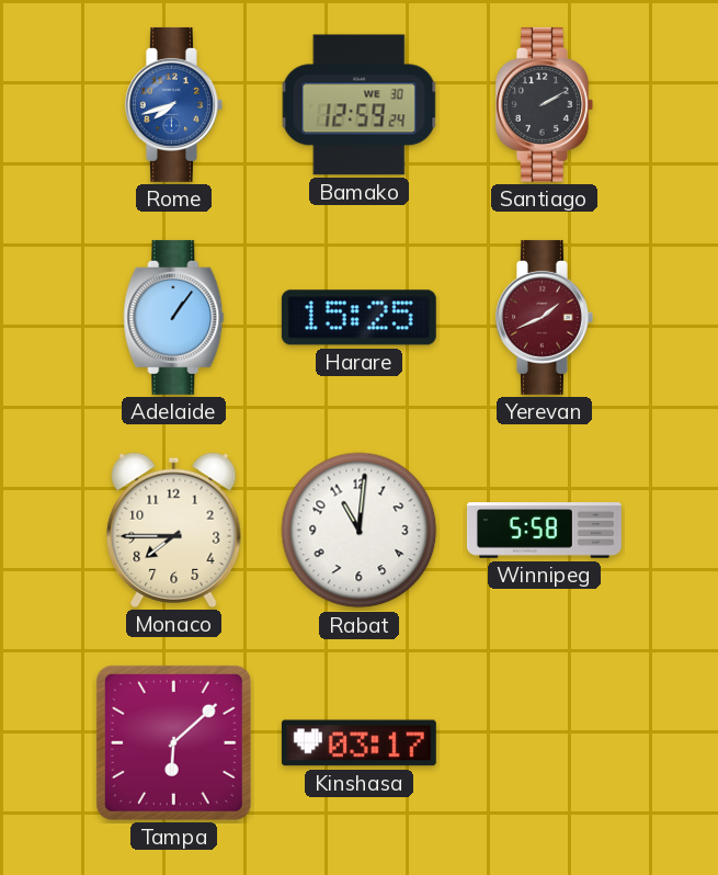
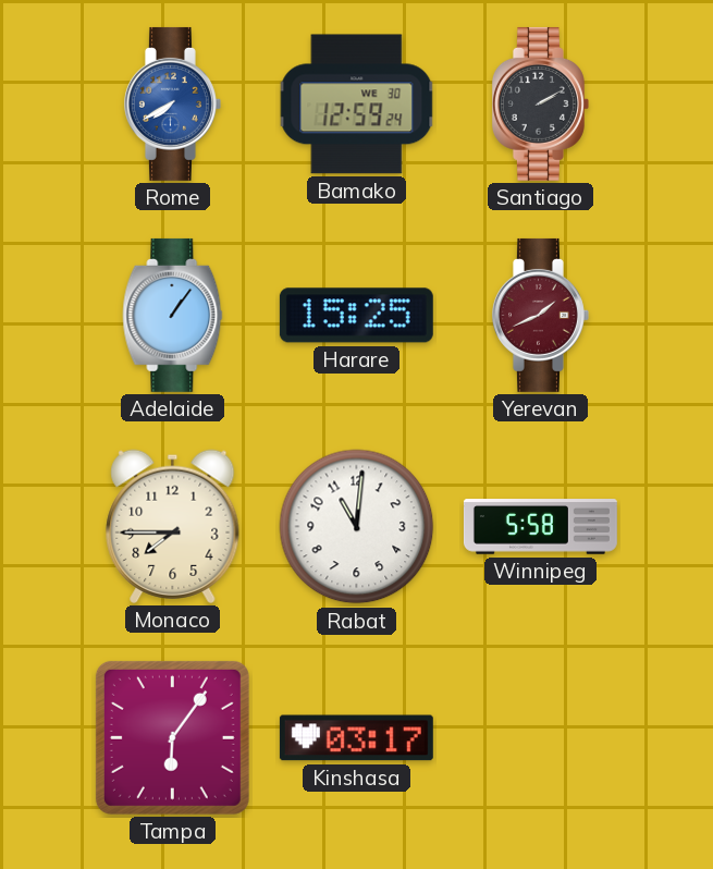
Rome: 7:42 -> 7:40 (172, 103)
Tampa: 6:08 -> 6:06 (172, 737)
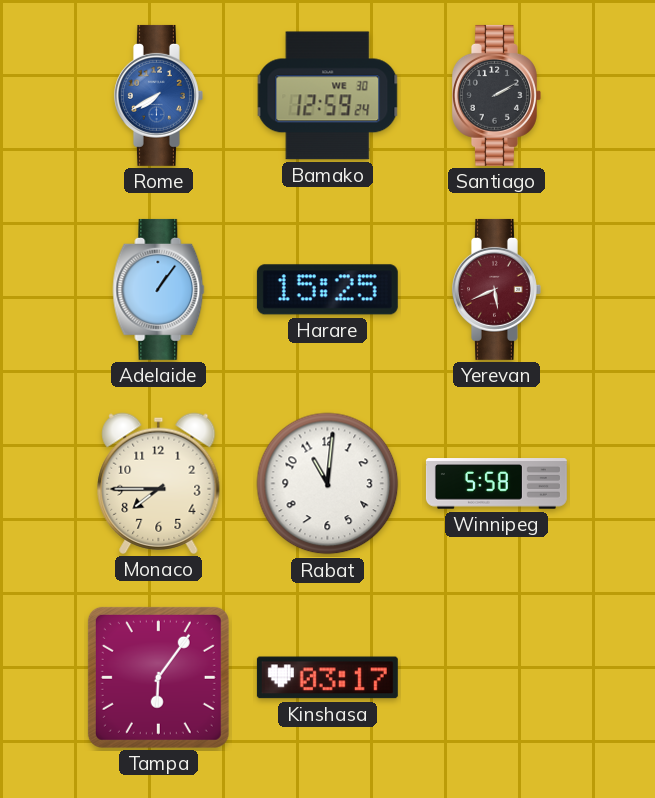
Yerevan: 1:41 -> 5:41 (496, 289)
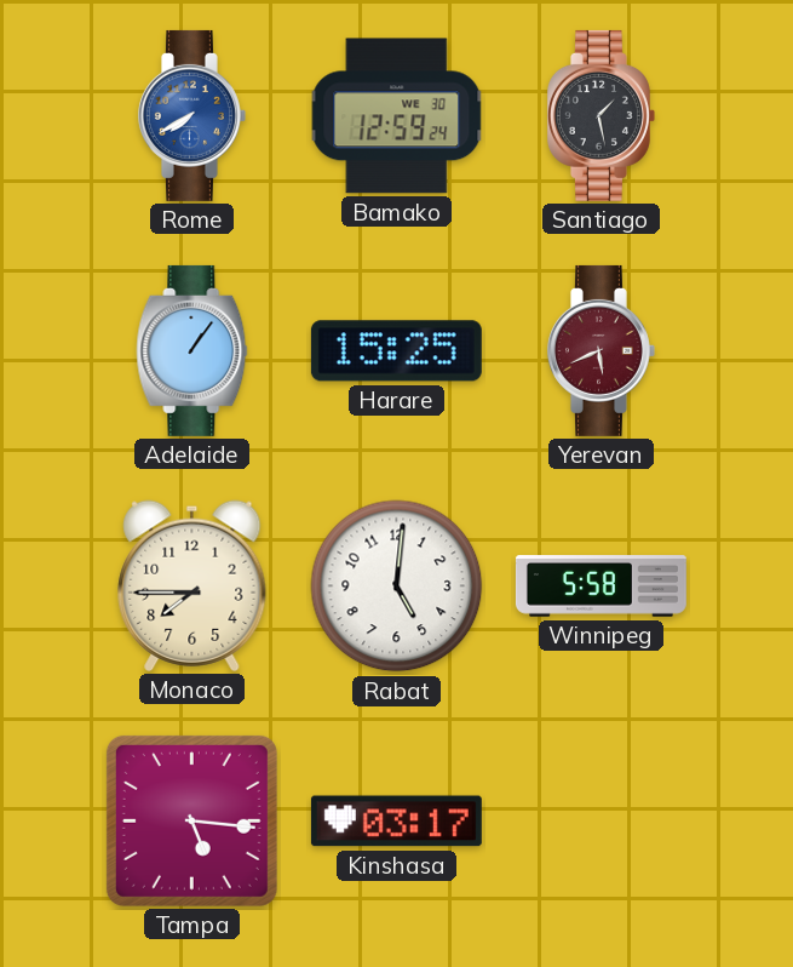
Santiago: 2:10 -> 1:28 (601, 115)
Rabat: 11:01 -> 5:01 (397, 587)
Tampa: 6:06 -> 5:16 (191, 820)
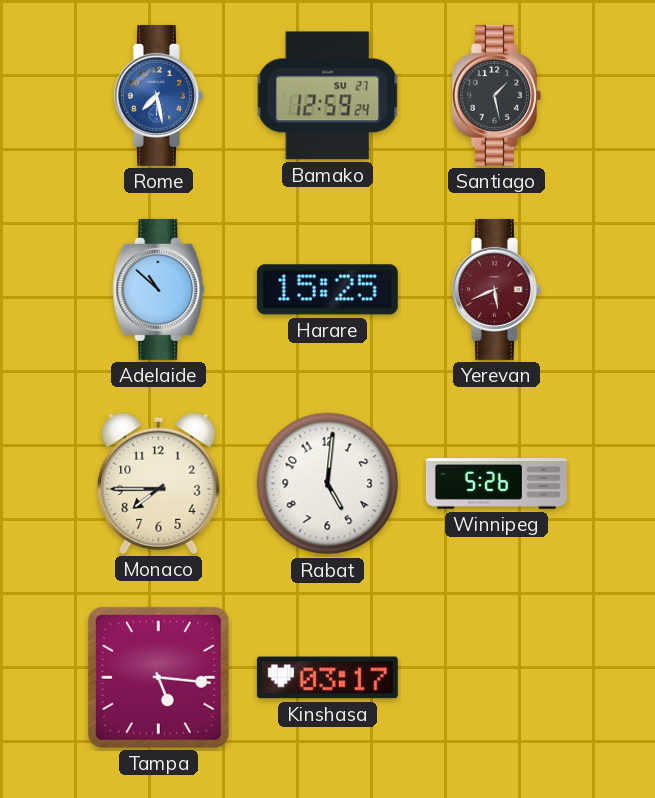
Rome: 7:40 -> 7:28 (158, 95)
Bamako date: WE 30 -> SU 27 (328, 96)
Adelaide: 1:06 -> 10:52 (159, 289)
Winnipeg: 5:58 -> 5:26 (496, 484)
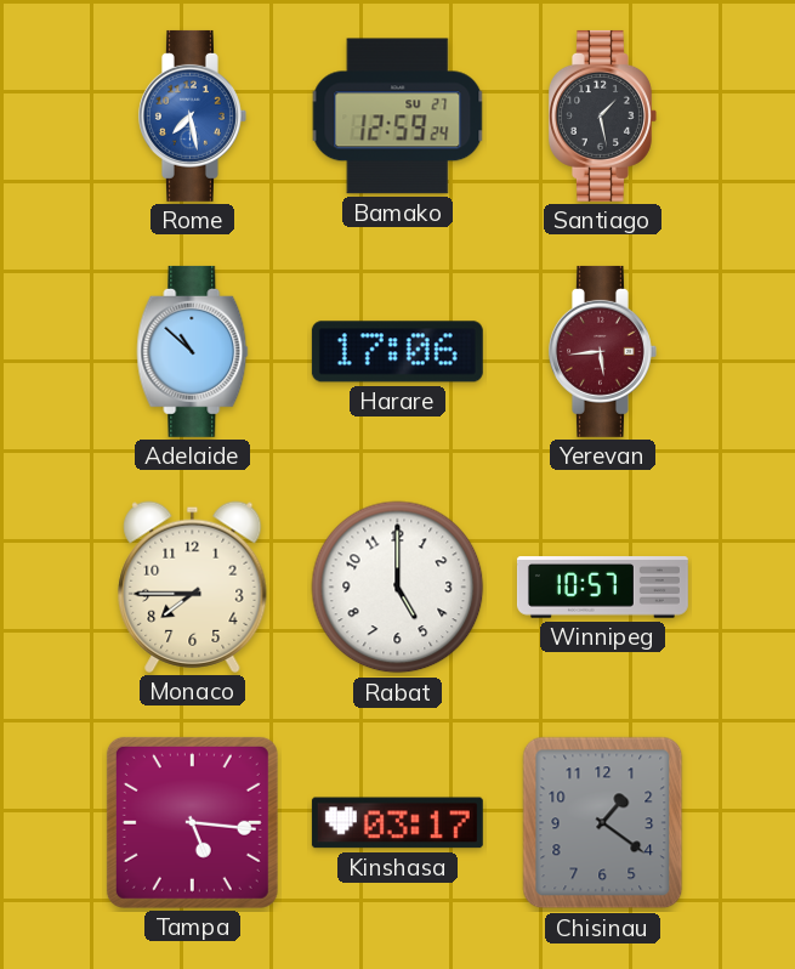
Harare: 15:25 -> 17:06 (397, 352)
Yerevan: 5:41 -> 5:44 (602, 351)
Rabat: 5:01 -> 5:00 (398, 588)
Winnipeg: 5:26 -> 10:57 (602, 588)
Chisinau: none -> 1:21 (603, 823)
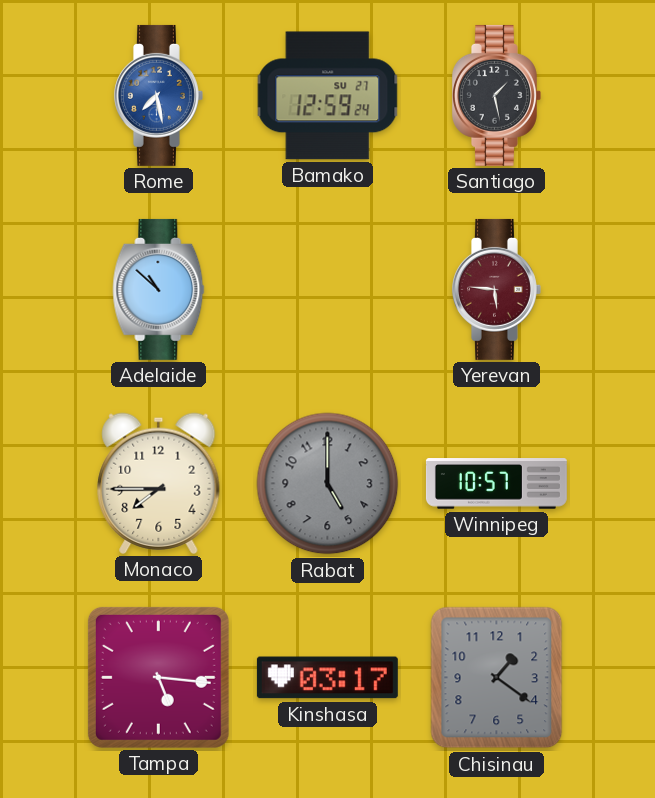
Harare: 17:06 -> none (397, 352)
Yerevan: 5:44 -> 5:46 (496, 289)
Rabat dial: white -> grey (328, 484)
